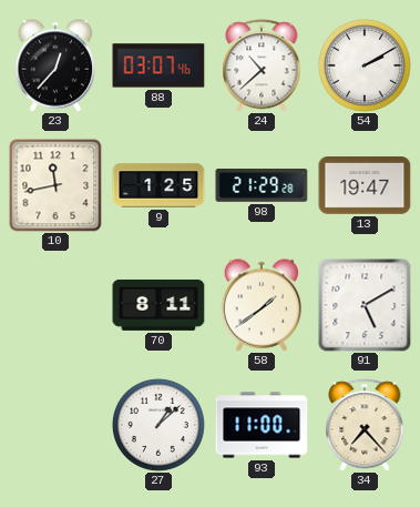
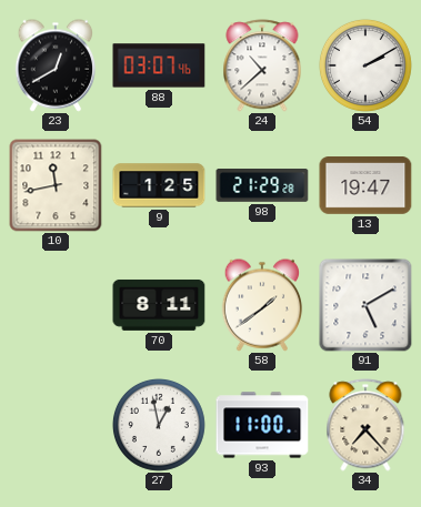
23: 12:37 -> 12:40 (56, 65)
27: 1:08 -> 12:58 (159, 425)
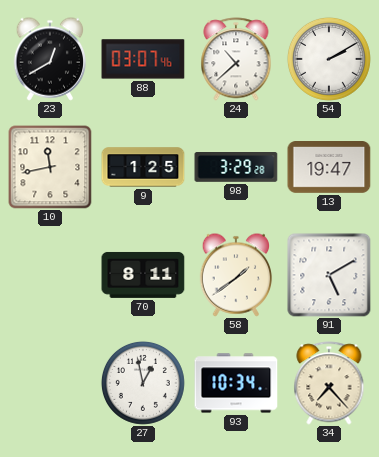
98: 21:29 -> 3:29 (236, 167)
93: 11:00 -> 10:34 (236, 383)
